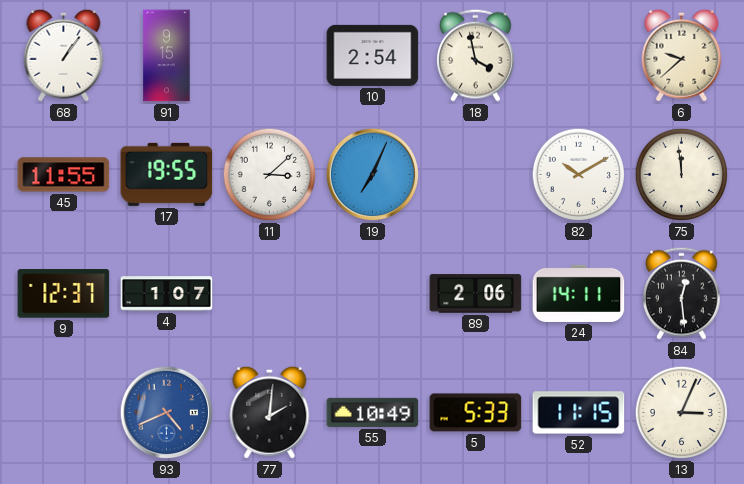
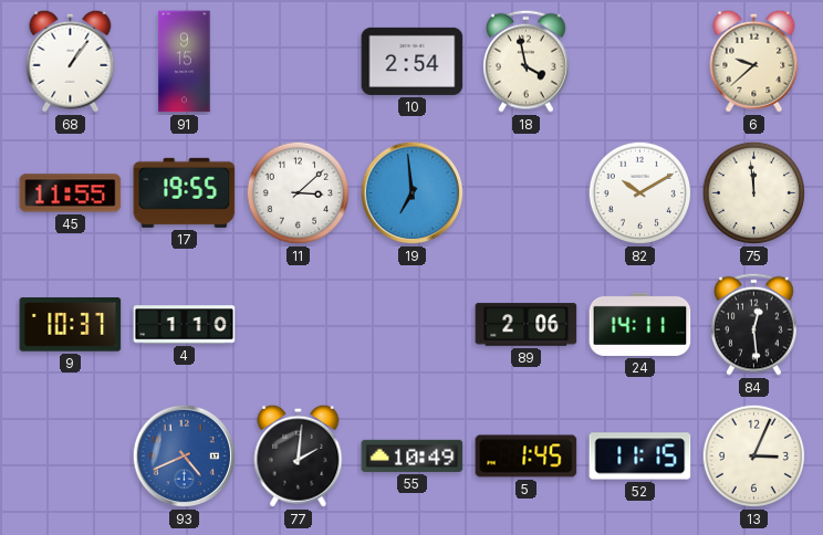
19: 7:04 -> 6:59 (413, 193)
9: 12:37 -> 10:37 (71, 325)
4: 1:07 -> 1:10 (185, 325)
5: 5:33 -> 1:45 (527, 457)
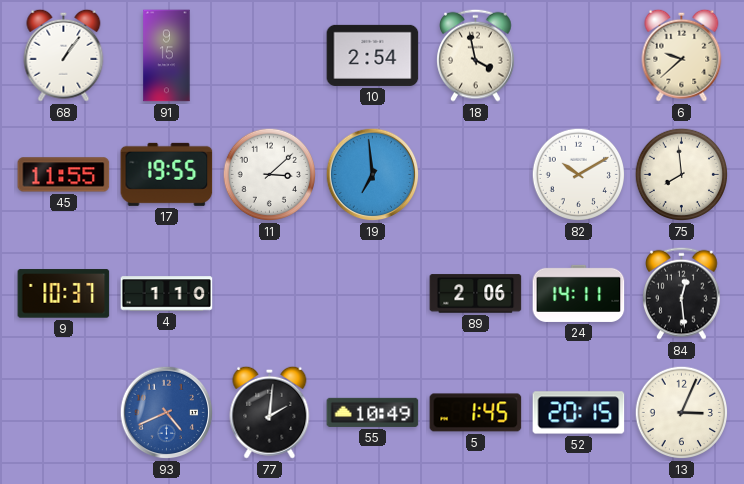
75: 11:59 -> 7:59 (682, 175)
52: 11:15 -> 20:15 (579, 413)
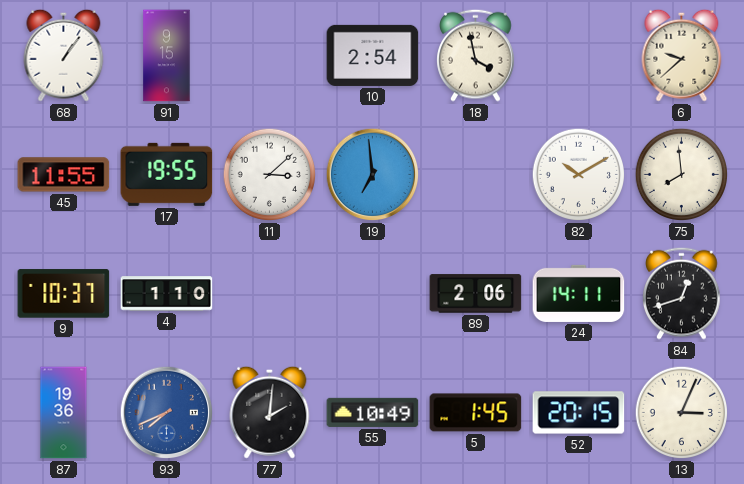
84: 12:29 -> 12:42 (682, 293)
87: none -> 19:36 (64, 413)
93: 4:41 -> 7:41 (167, 413)
